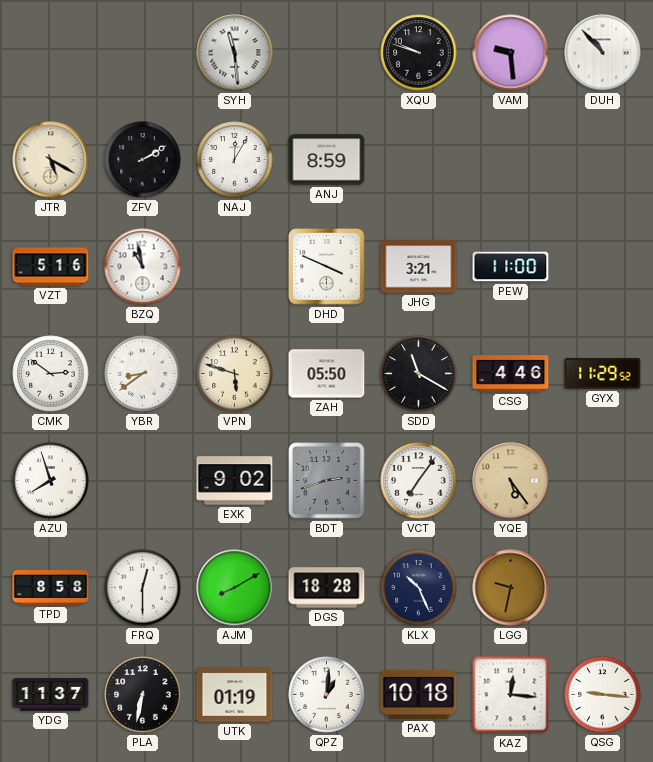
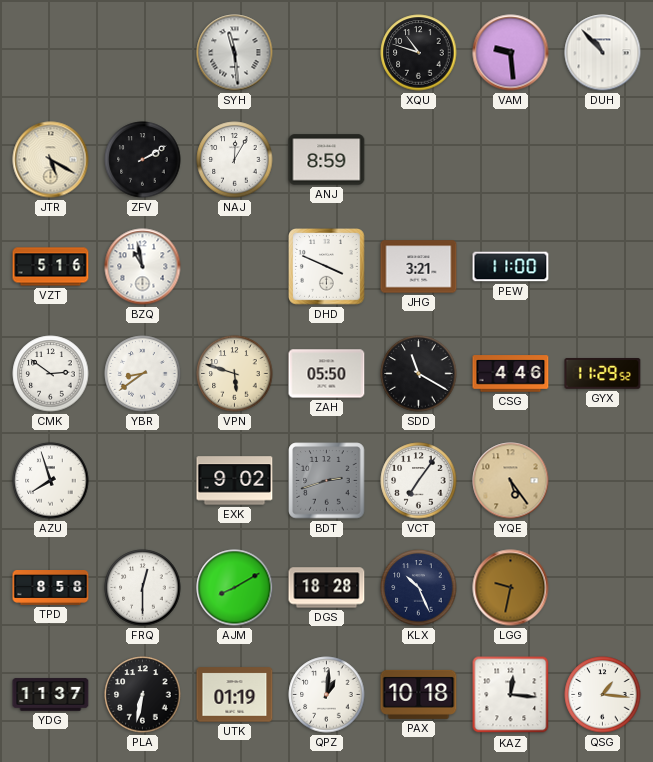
XQU: 9:48 -> 10:48 (419, 53)
QSG: 9:16 -> 1:16 (603, 695)
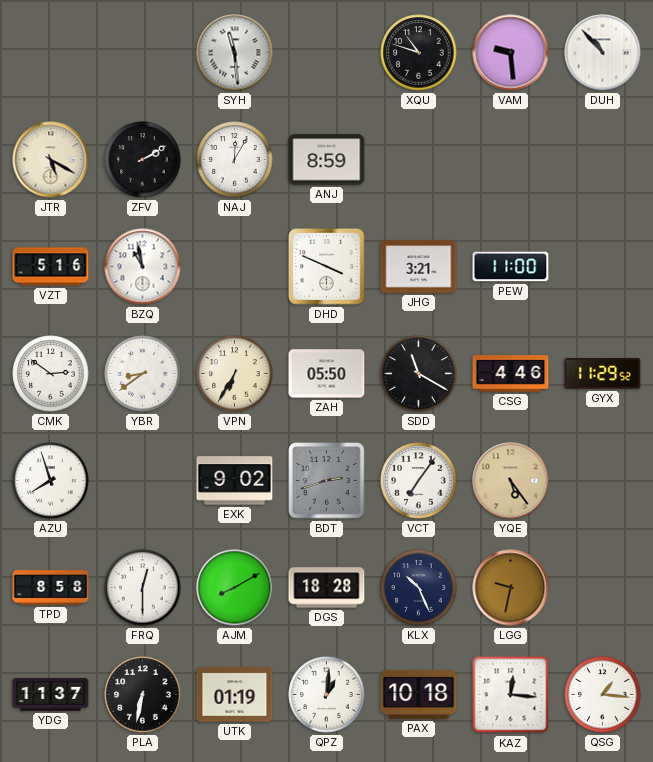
VPN: 5:48 -> 6:35 (235, 374)
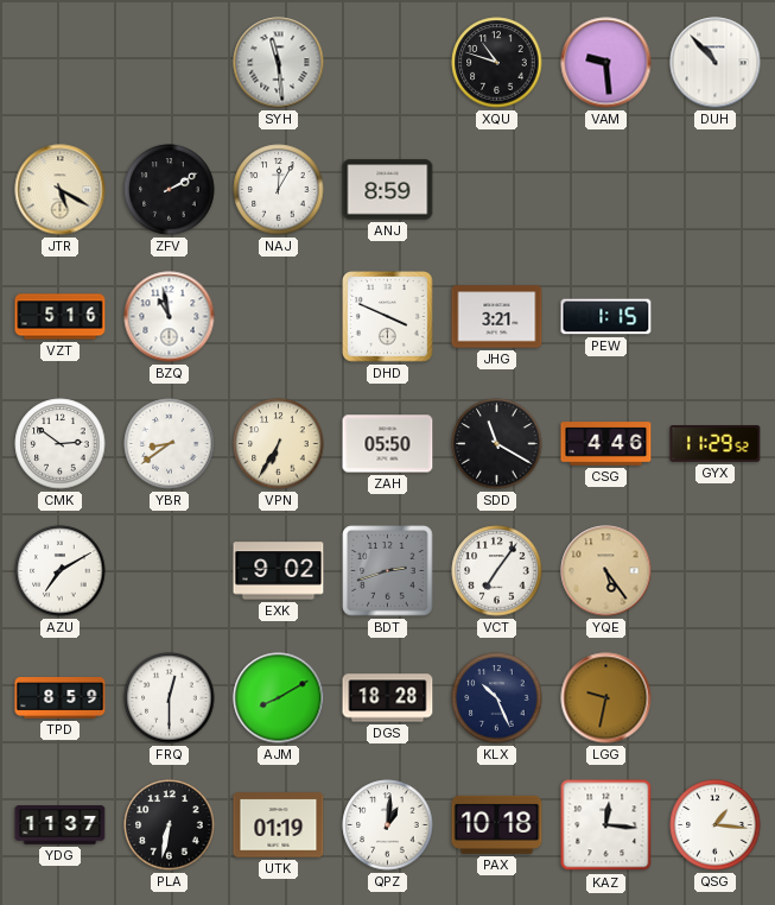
PEW: 11:00 -> 1:15 (606, 317)
AZU: 7:57 -> 7:10 (61, 571)
TPD: 8:58 -> 8:59 (61, 698)
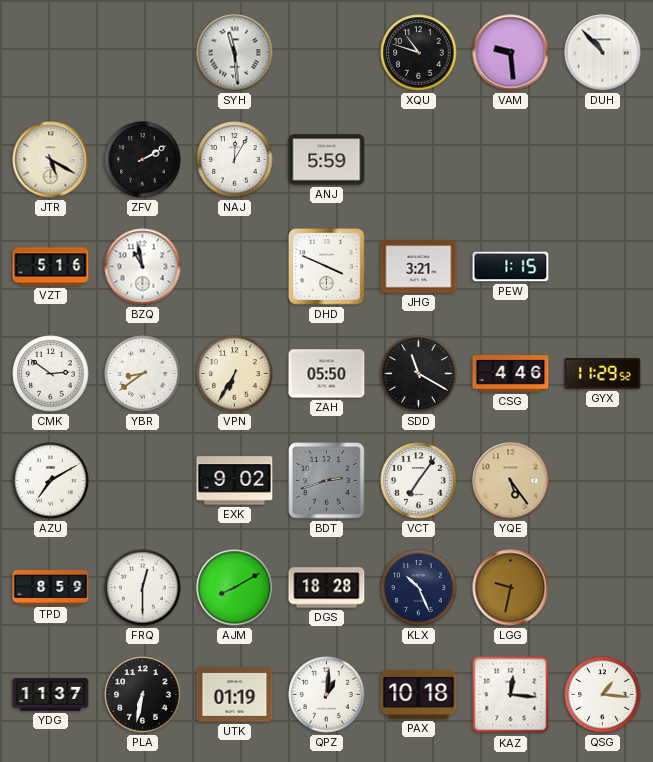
ANJ: 8:59 -> 5:59 (327, 160)
